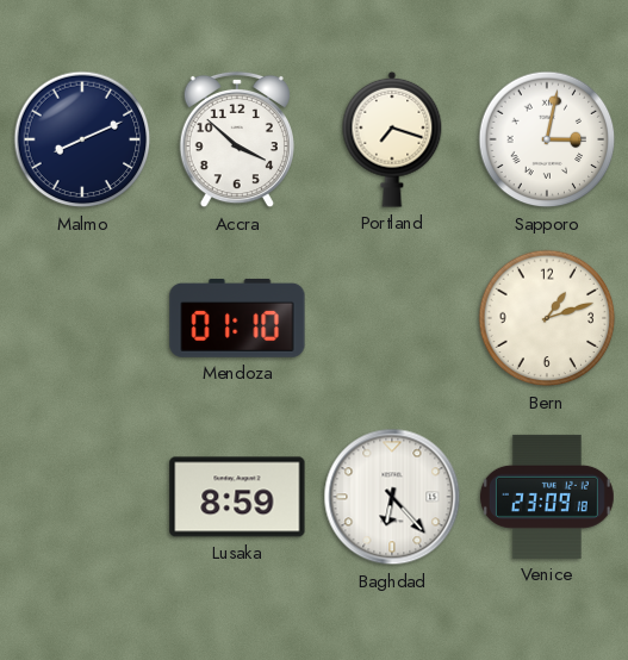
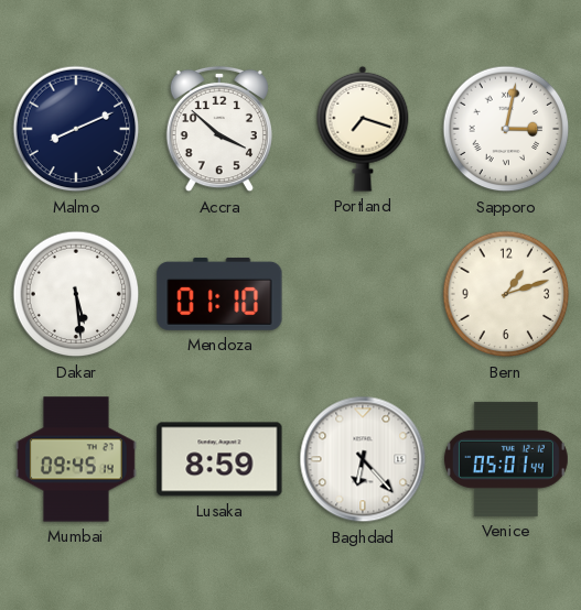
Dakar: none -> 5:29 (76, 294)
Mumbai: none -> 09:45 (76, 459)
Venice: 23:09 -> 05:01 (506, 459)
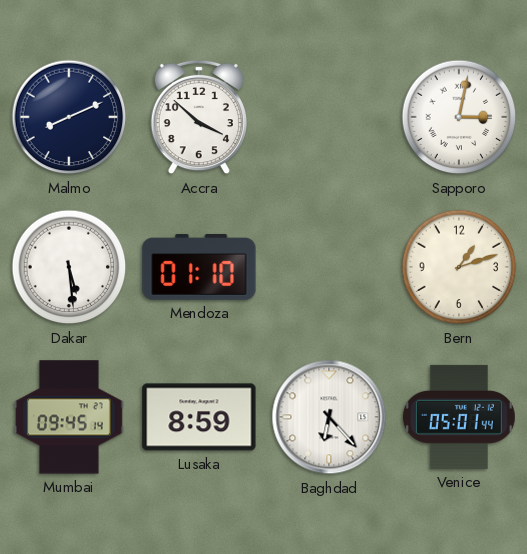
Portland: 7:18 -> none (363, 129)
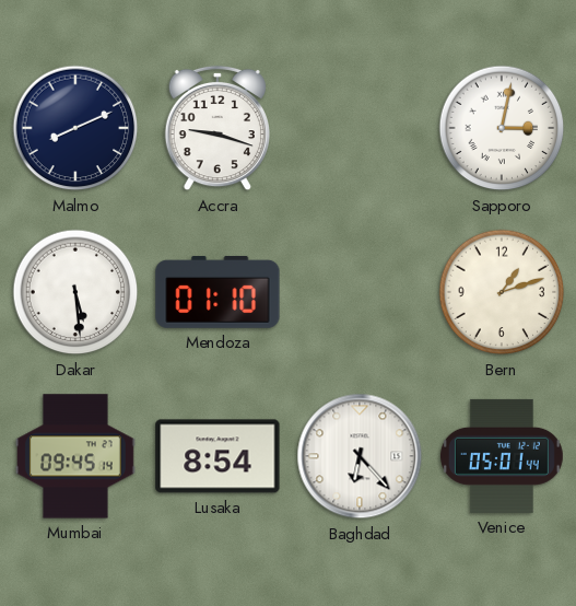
Accra: 3:52 -> 9:18 (218, 128)
Lusaka: 8:59 -> 8:54 (218, 456)
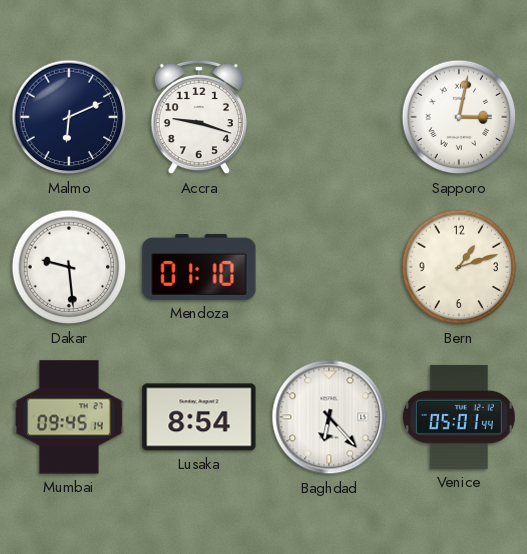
Malmo: 8:11 -> 6:11 (69, 117)
Dakar: 5:29 -> 9:29 (69, 267)
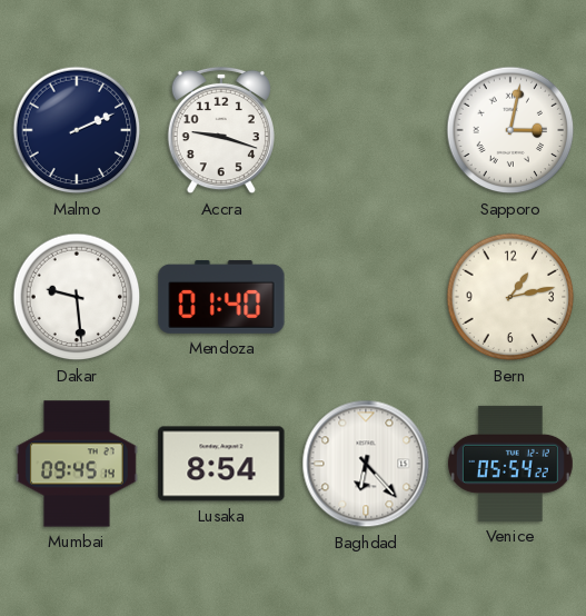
Malmo: 6:11 -> 2:11 (77, 130)
Mendoza: 01:10 -> 01:40 (221, 297)
Bern: 1:12 -> 1:13 (510, 297)
Venice: 05:01 -> 05:54 (510, 464)
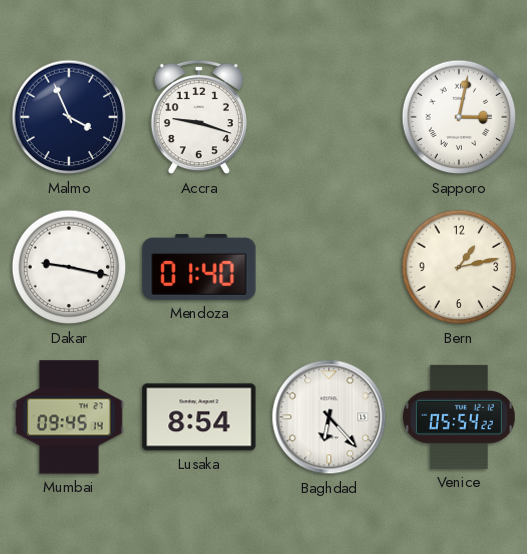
Malmo: 2:11 -> 3:56 (69, 117)
Dakar: 9:29 -> 9:17 (69, 267)
